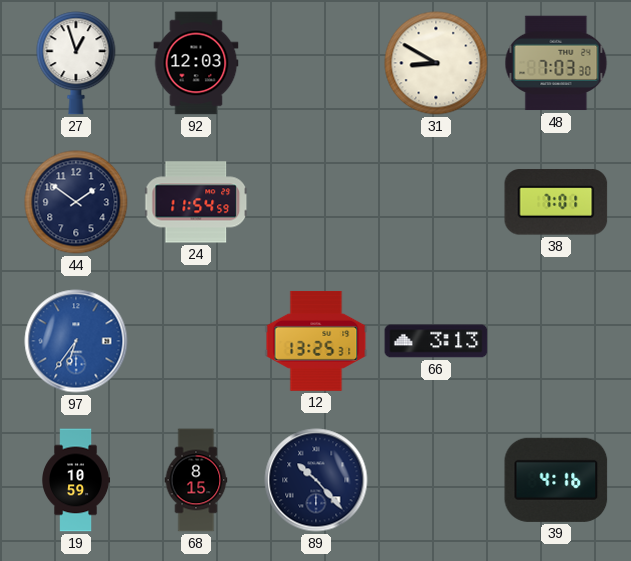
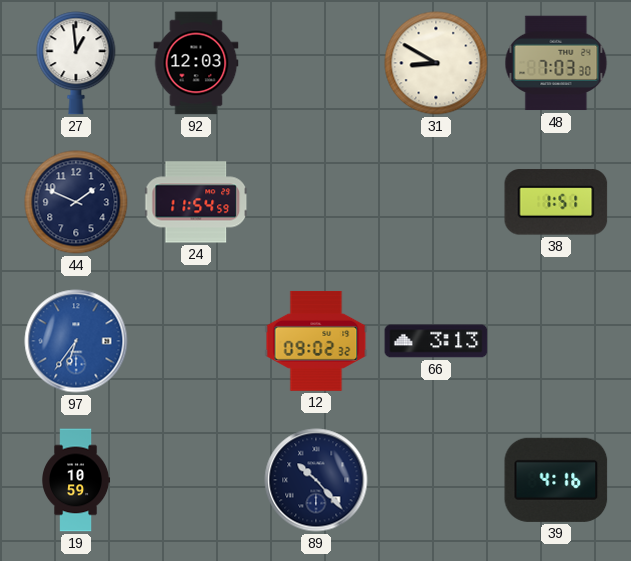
27: 12:57 -> 12:59 (76, 63)
44: 1:51 -> 1:49 (76, 202)
38: 7:01 -> 1:51 (556, 202)
12: 13:25 -> 09:02 (316, 341)
68: 8:15 -> none (196, 480)
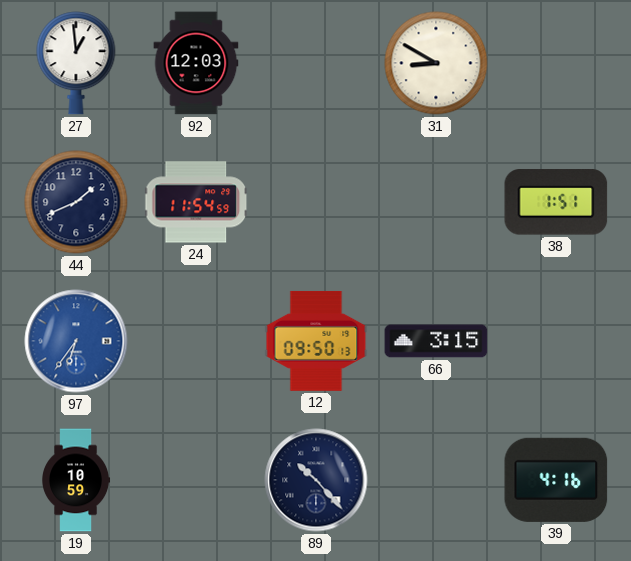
48: 7:03 -> none (556, 63)
44: 1:49 -> 1:41 (76, 202)
12: 09:02 -> 09:50 (316, 341)
66: 3:13 -> 3:15 (436, 341)
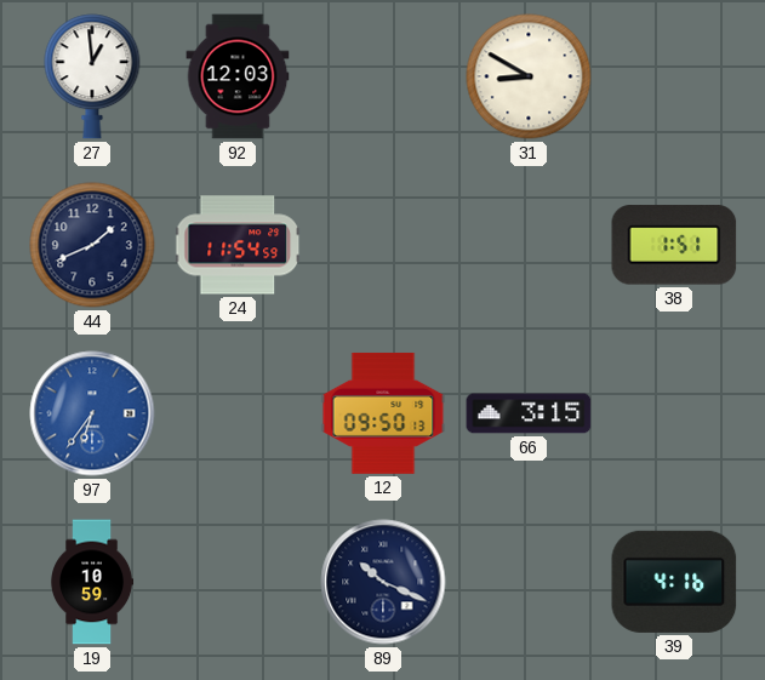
89: 10:23 -> 10:19 (383, 582)
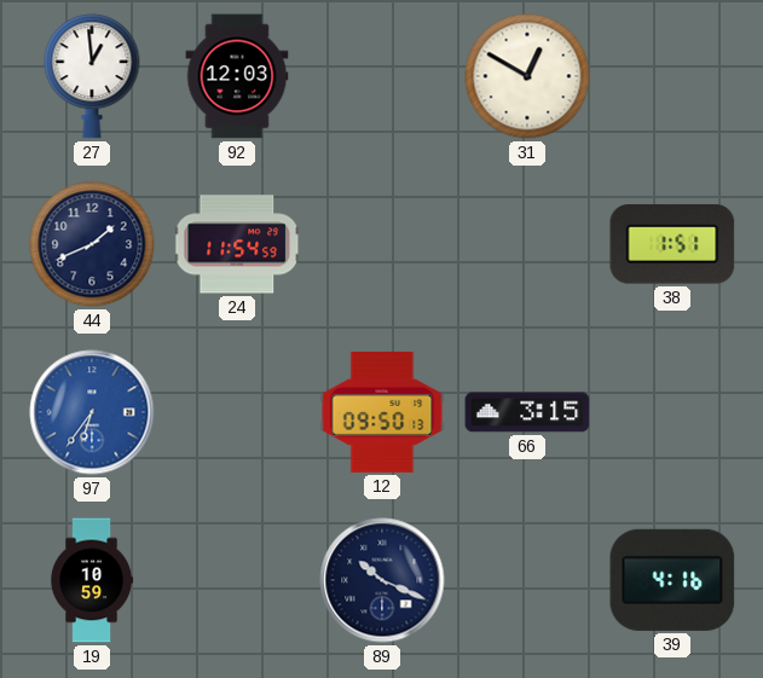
31: 8:50 -> 12:50 (527, 76)
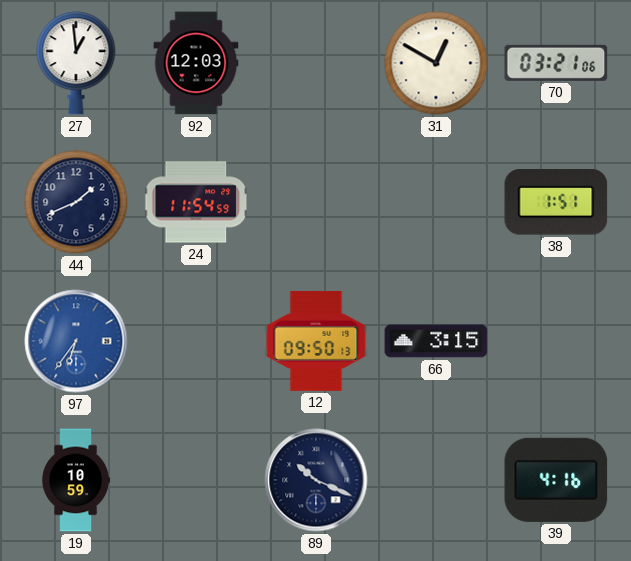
70: none -> 03:21 (556, 63)
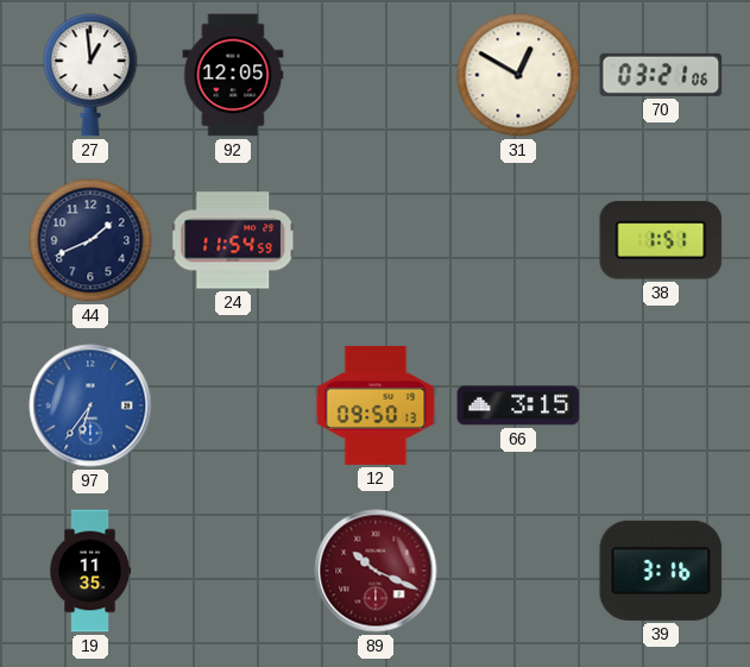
92: 12:03 -> 12:05 (233, 75)
19: 10:59 -> 11:35 (92, 571)
89 dial: navy -> burgundy (376, 571)
39: 4:16 -> 3:16 (661, 571)
